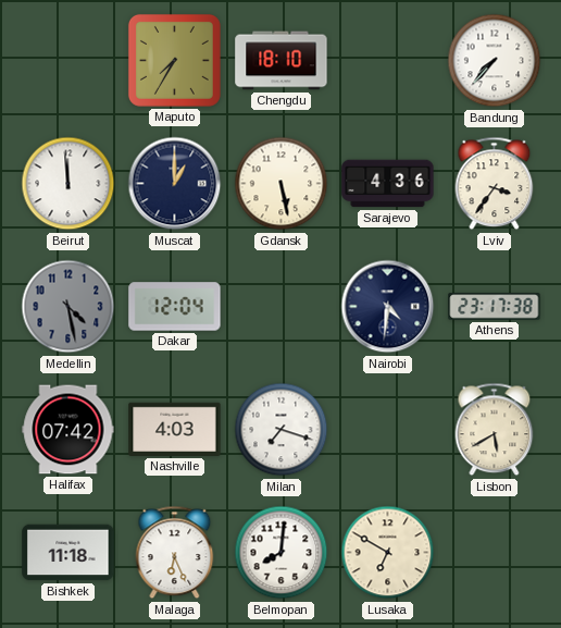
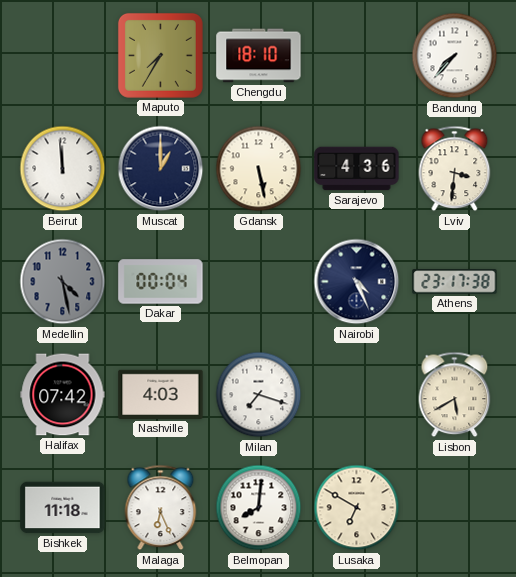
Lviv: 3:36 -> 3:31 (455, 169)
Dakar: 12:04 -> 00:04 (161, 282)
Nairobi: 4:31 -> 4:26 (357, 282)
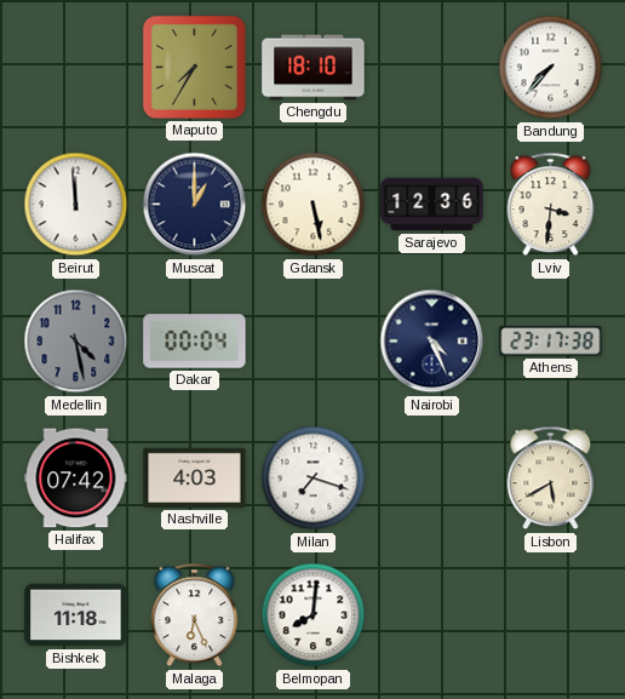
Sarajevo: 4:36 -> 12:36 (432, 205)
Lusaka: 6:50 -> none (357, 508)
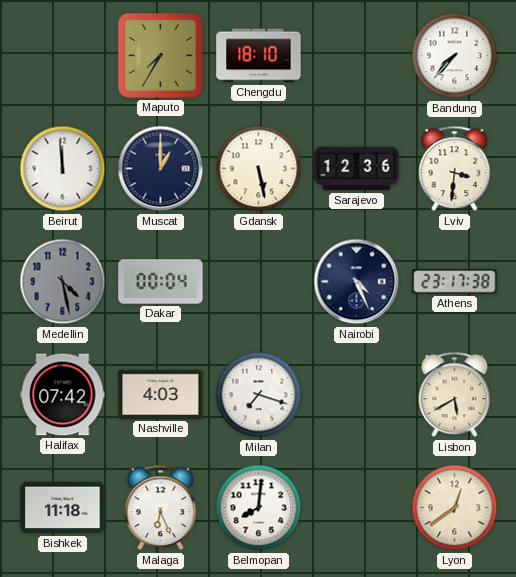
Lyon: none -> 12:39 (455, 508)
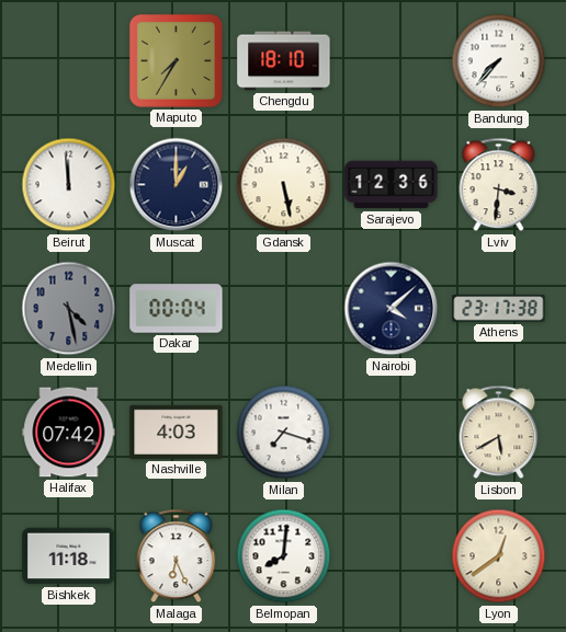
Nairobi: 4:26 -> 4:08 (392, 309)
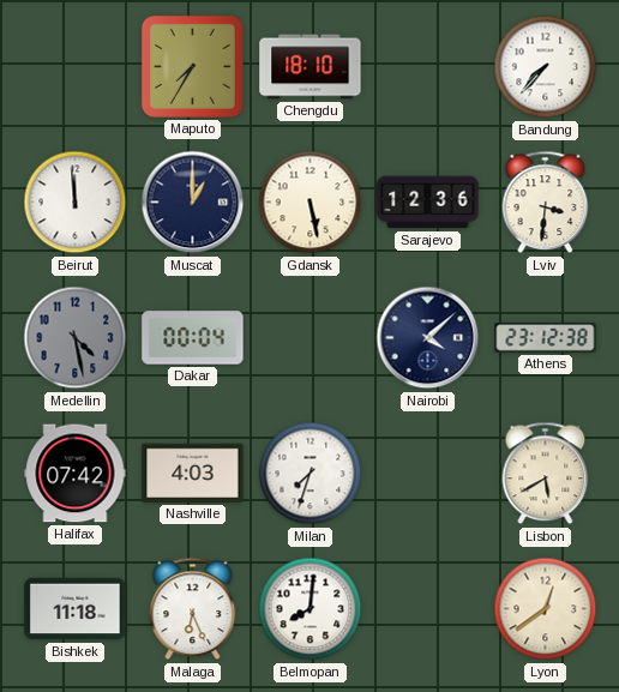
Athens: 23:17 -> 23:12 (546, 338)
Milan: 7:18 -> 7:33 (311, 474)
